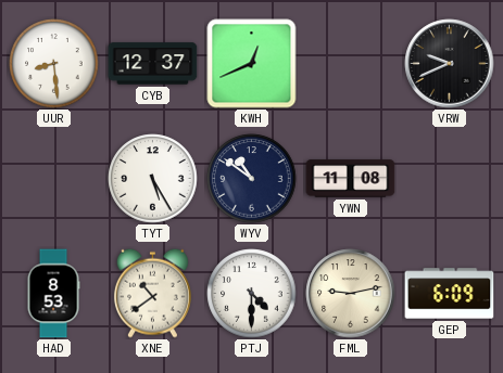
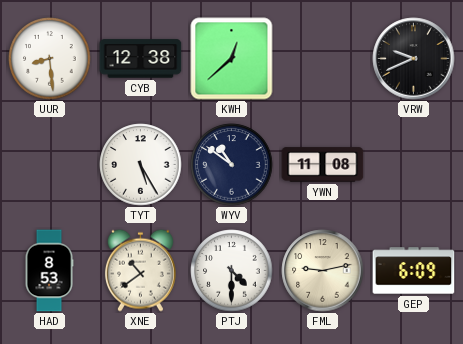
CYB: 12:37 -> 12:38 (141, 59)
KWH: 12:41 -> 12:38 (232, 59)
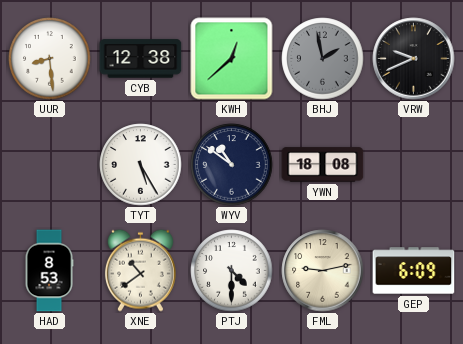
BHJ: none -> 1:58 (323, 59)
YWN: 11:08 -> 18:08 (323, 165)
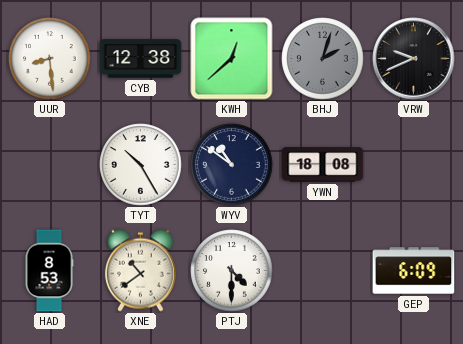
BHJ: 1:58 -> 2:03 (323, 59)
TYT: 5:25 -> 10:25 (141, 165)
FML: 9:13 -> none (323, 271)
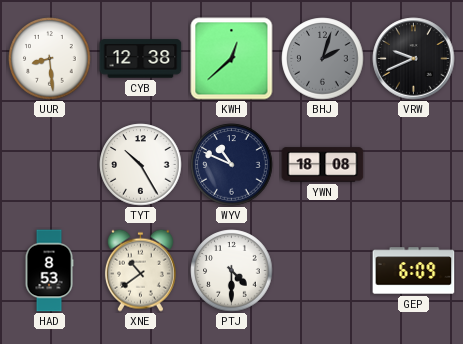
WYV: 10:51 -> 10:49 (232, 165)
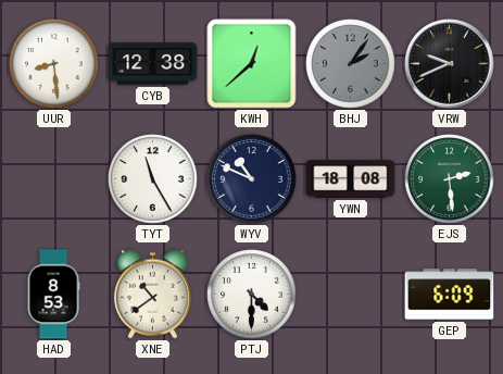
BHJ: 2:03 -> 2:06 (351, 64)
TYT: 10:25 -> 11:25 (153, 179)
EJS: none -> 2:29 (450, 179)
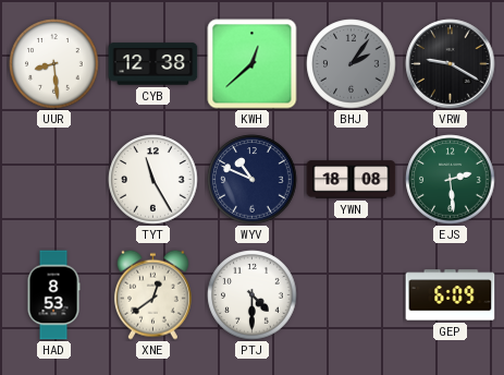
VRW: 9:41 -> 9:20 (451, 64)
XNE: 10:39 -> 12:39 (152, 294)
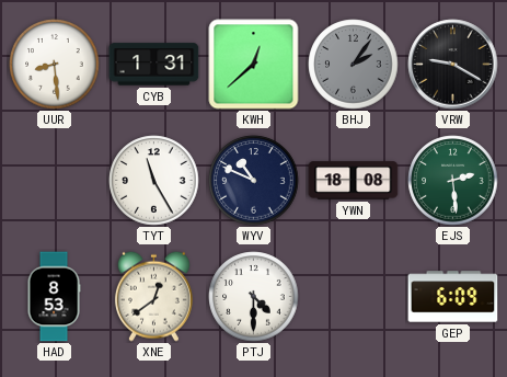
CYB: 12:38 -> 1:31 (154, 65)
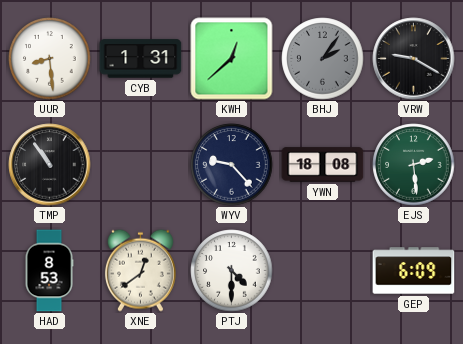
TMP: none -> 10:54 (50, 165)
TYT: 11:25 -> none (154, 181)
WYV: 10:49 -> 9:23 (232, 165)
